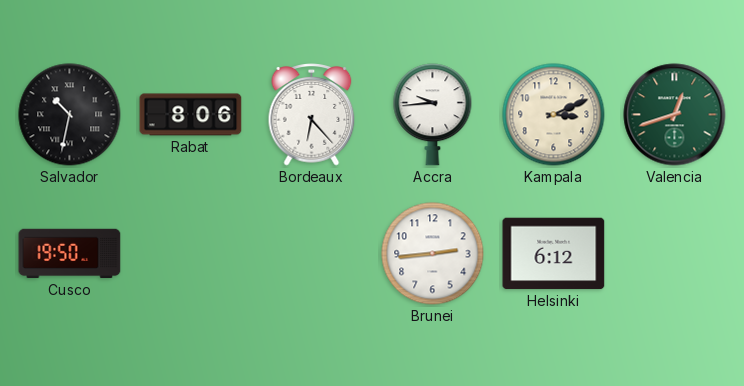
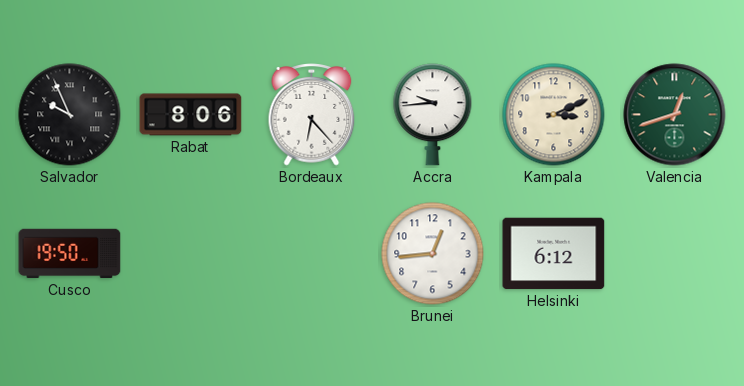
Salvador: 10:32 -> 9:56 (70, 115)
Brunei: 2:44 -> 12:44 (433, 254)
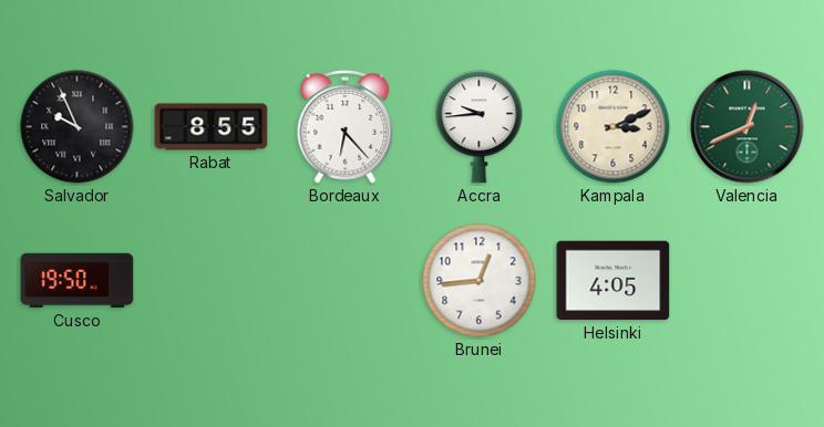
Rabat: 8:06 -> 8:55 (212, 127)
Valencia: 12:42 -> 12:41 (748, 127)
Helsinki: 6:12 -> 4:05 (614, 281)
